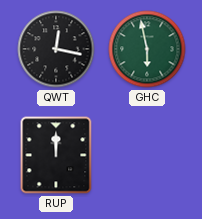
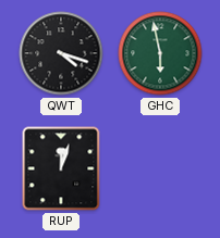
QWT: 12:17 -> 4:18 (61, 53)
RUP: 12:00 -> 12:03 (61, 168)
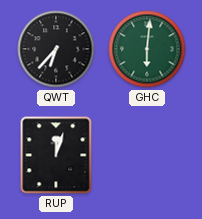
QWT: 4:18 -> 6:37 (56, 49)
GHC: 5:58 -> 6:01 (147, 49)
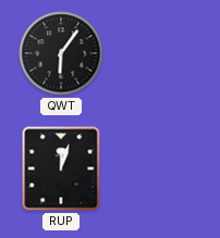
QWT: 6:37 -> 6:06 (61, 53)
GHC: 6:01 -> none (147, 49)
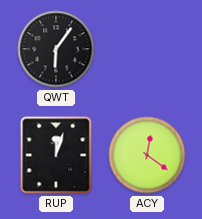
ACY: none -> 12:21 (147, 155)
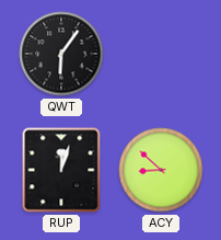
ACY: 12:21 -> 8:52 (161, 170)
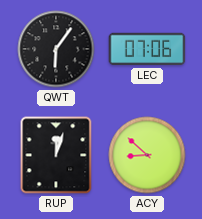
LEC: none -> 07:06 (147, 49)
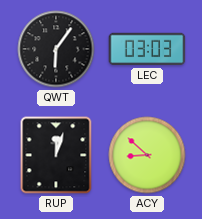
LEC: 07:06 -> 03:03 (147, 49)
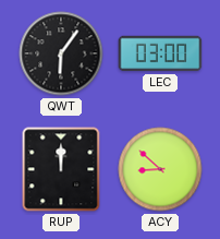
LEC: 03:03 -> 03:00 (160, 53)
RUP: 12:03 -> 12:00 (61, 169)
